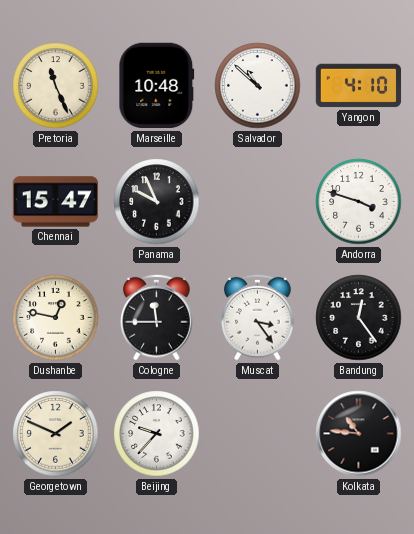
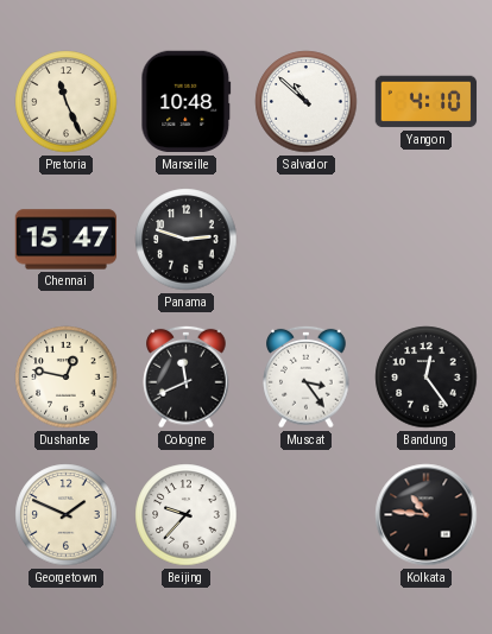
Panama: 9:56 -> 2:48 (187, 240)
Andorra: 3:48 -> none (359, 202)
Cologne: 11:45 -> 11:41 (187, 376)
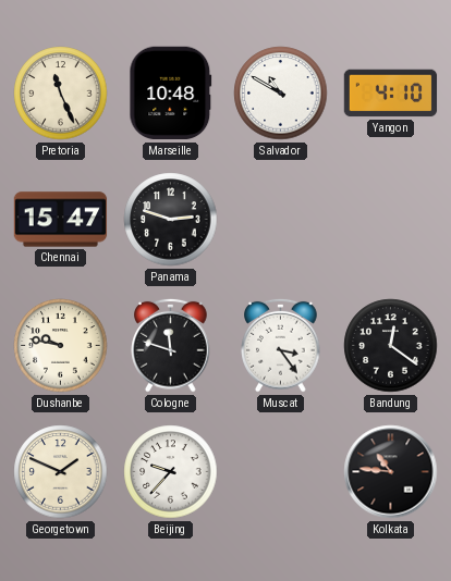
Salvador: 10:52 -> 10:50 (281, 94)
Dushanbe: 12:47 -> 9:47 (61, 346)
Cologne: 11:41 -> 11:48 (171, 345)
Bandung: 12:24 -> 12:21 (391, 346)
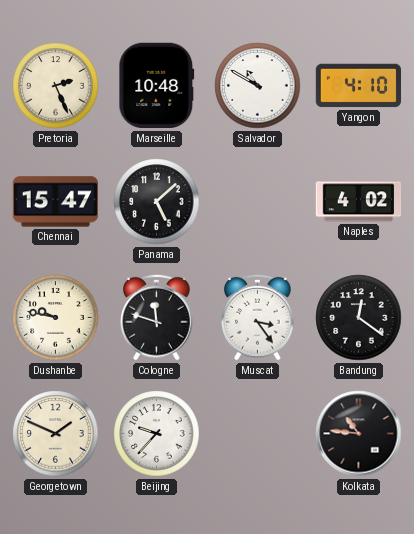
Pretoria: 11:26 -> 2:26 (56, 86)
Panama: 2:48 -> 5:08 (157, 202)
Naples: none -> 4:02 (359, 202)
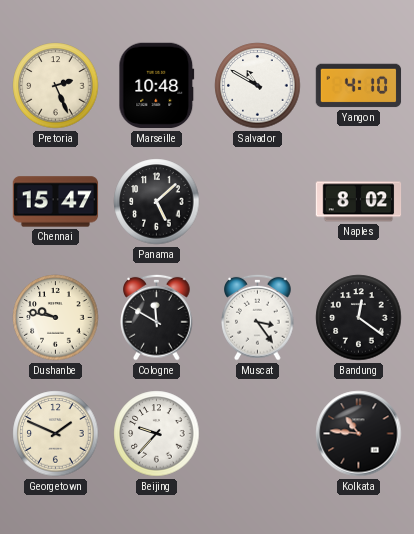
Naples: 4:02 -> 8:02 (359, 202)
Cologne: 11:48 -> 11:50 (157, 317)
